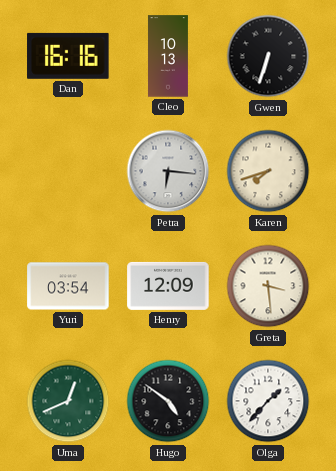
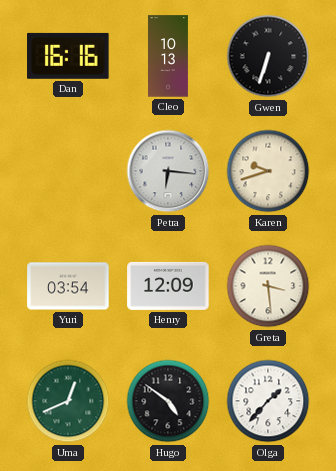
Karen: 7:42 -> 9:42 (268, 171)
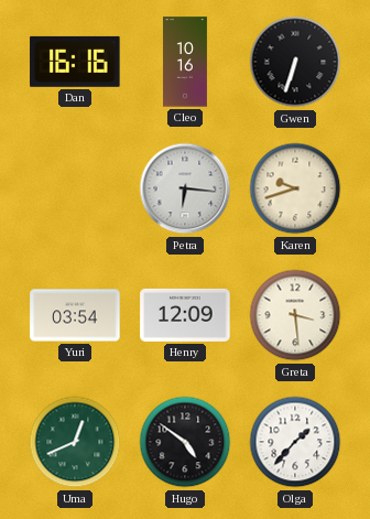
Cleo: 10:13 -> 10:16 (185, 62)
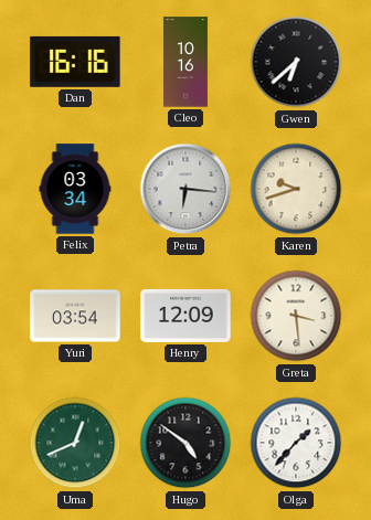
Gwen: 6:33 -> 6:38 (296, 62)
Felix: none -> 03:34 (75, 189)
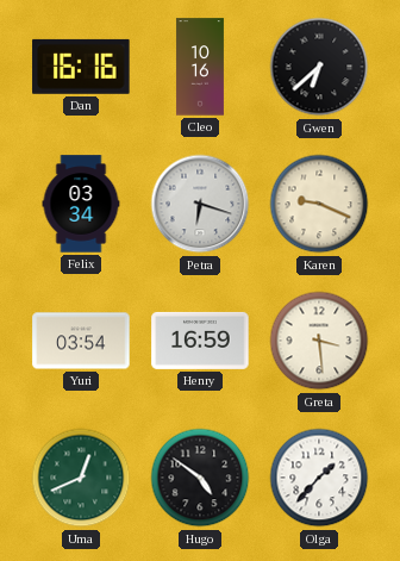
Petra: 6:16 -> 6:18 (200, 204)
Karen: 9:42 -> 9:19 (319, 204)
Henry: 12:09 -> 16:59 (200, 341)
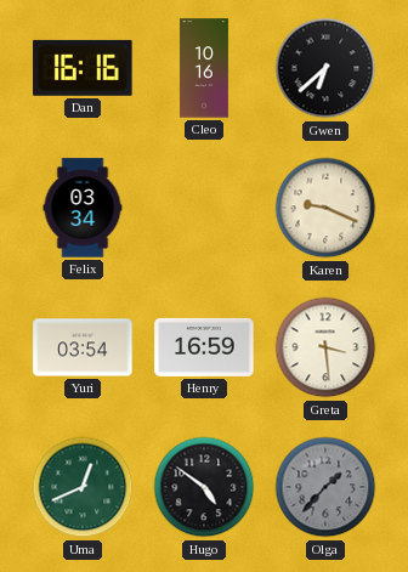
Petra: 6:18 -> none (200, 204)
Olga dial: white -> grey (325, 487)
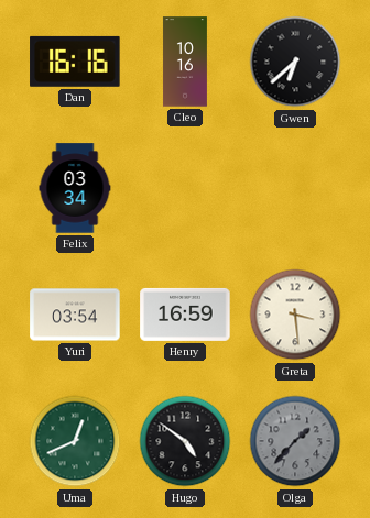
Karen: 9:19 -> none (325, 208)
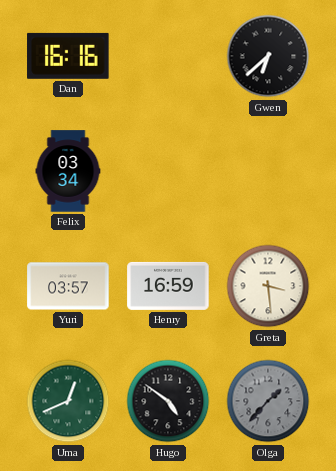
Cleo: 10:16 -> none (185, 62)
Yuri: 03:54 -> 03:57 (68, 286)
